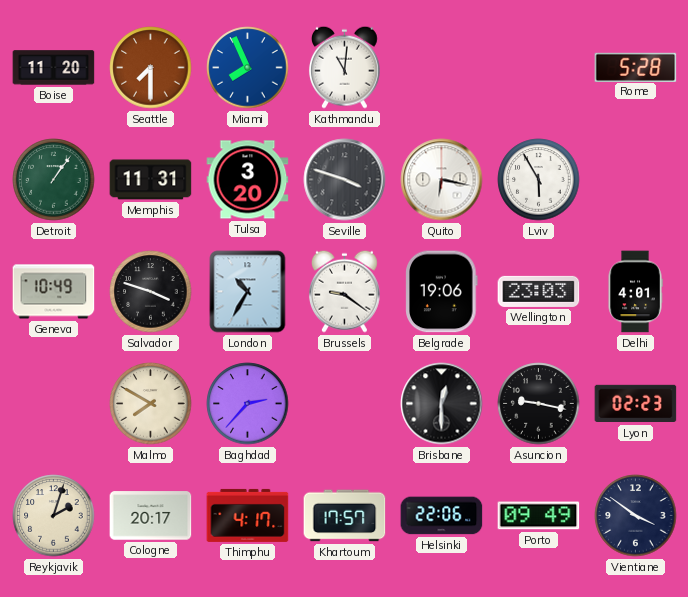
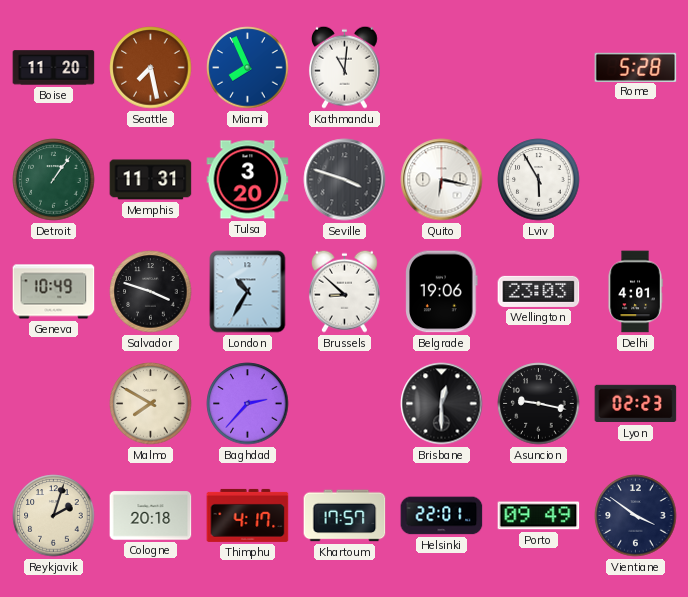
Seattle: 7:30 -> 7:28 (151, 68)
Brussels: 9:21 -> 8:52 (344, 291)
Cologne: 20:17 -> 20:18 (151, 516)
Helsinki: 22:06 -> 22:01 (442, 516)
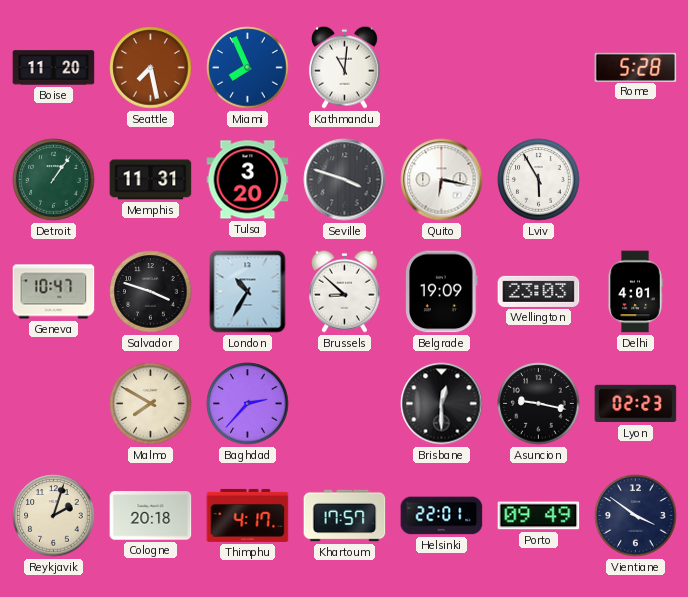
Geneva: 10:49 -> 10:47 (54, 292)
Belgrade: 19:06 -> 19:09 (442, 292)
